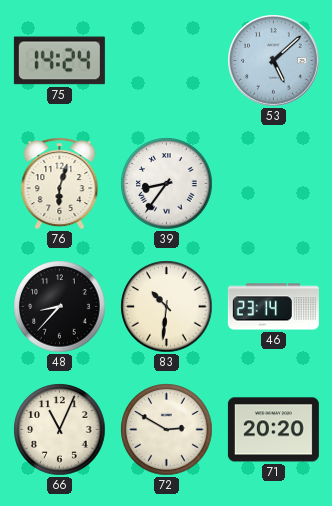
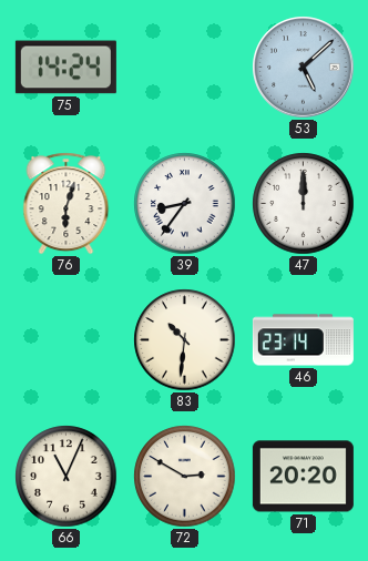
47: none -> 12:00 (304, 204)
48: 8:37 -> none (60, 307)
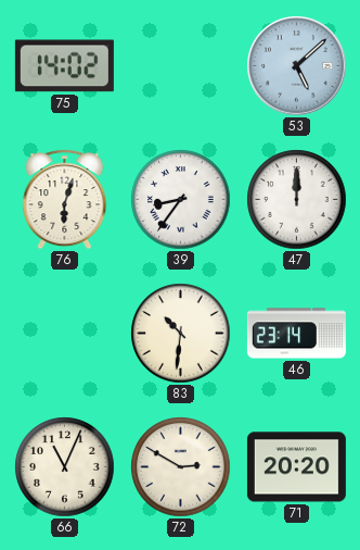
75: 14:24 -> 14:02 (64, 66)
